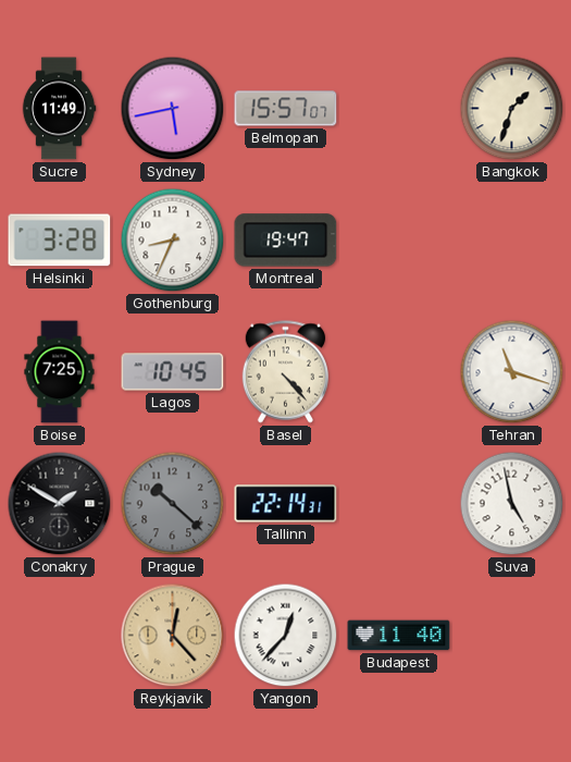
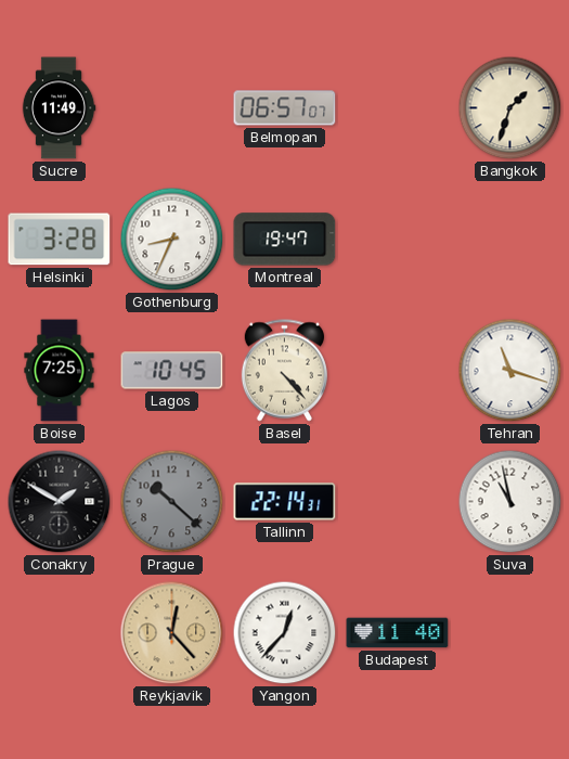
Sydney: 5:43 -> none (173, 109)
Belmopan: 15:57 -> 06:57 (285, 108)
Suva: 4:58 -> 10:58 (510, 502)
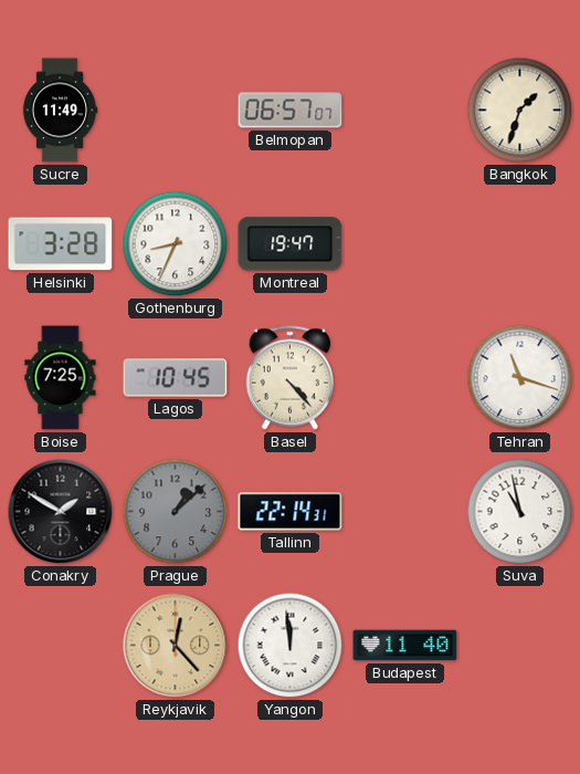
Prague: 10:22 -> 1:08 (176, 512)
Yangon: 12:37 -> 11:59 (291, 646)
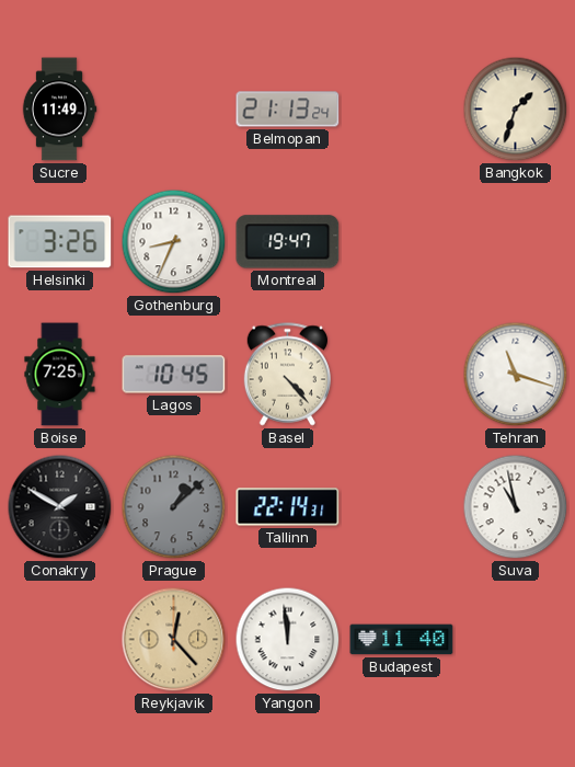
Belmopan: 06:57 -> 21:13 (288, 110)
Helsinki: 3:28 -> 3:26 (60, 242)
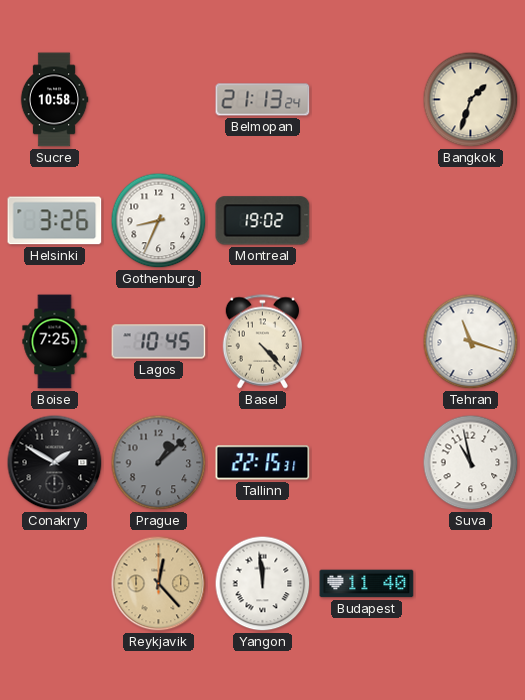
Sucre: 11:49 -> 10:58 (54, 100)
Montreal: 19:47 -> 19:02 (263, 221)
Tallinn: 22:14 -> 22:15 (263, 463)
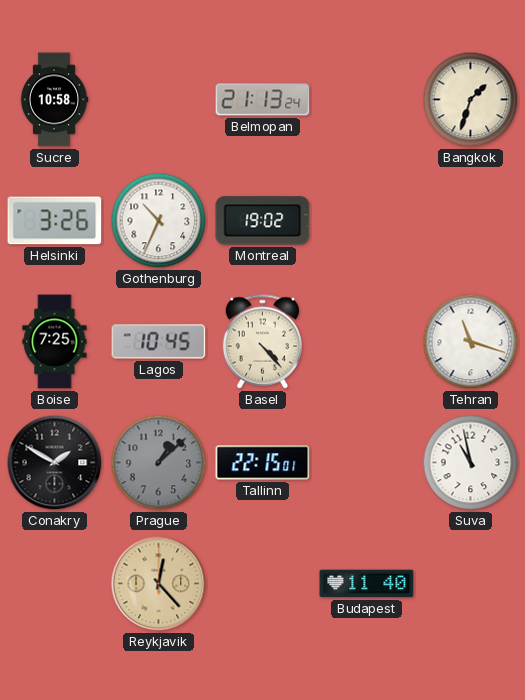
Gothenburg: 8:34 -> 10:34 (159, 221)
Tallinn: 22:15:31 -> 22:15:01 (263, 463)
Yangon: 11:59 -> none (263, 584)
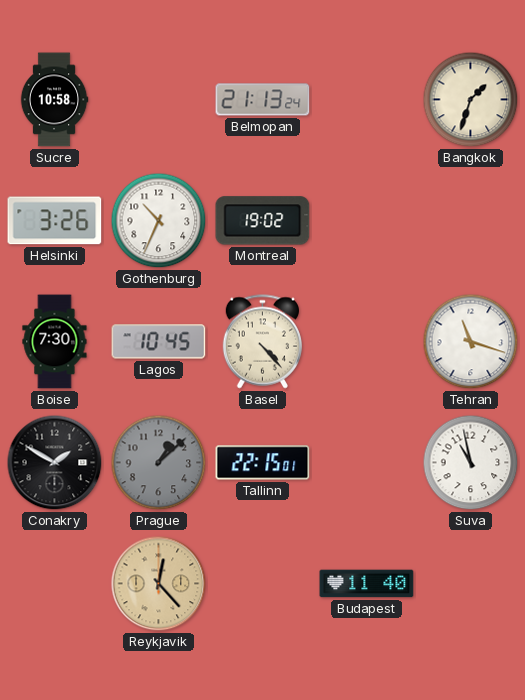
Boise: 7:25 -> 7:30 (55, 342)
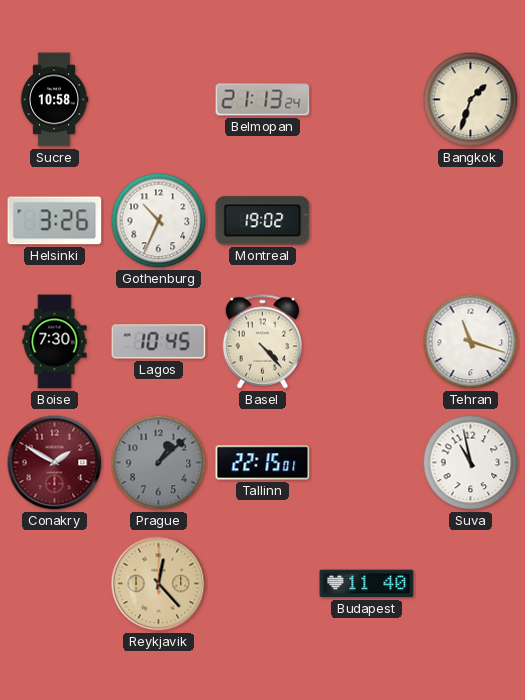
Conakry dial: black -> burgundy (55, 463)
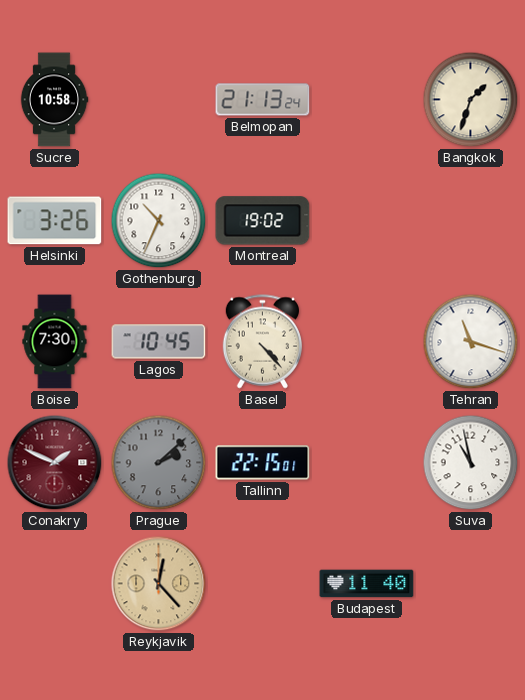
Conakry: 1:50 -> 1:49 (55, 463)
Prague: 1:08 -> 2:08 (159, 463)
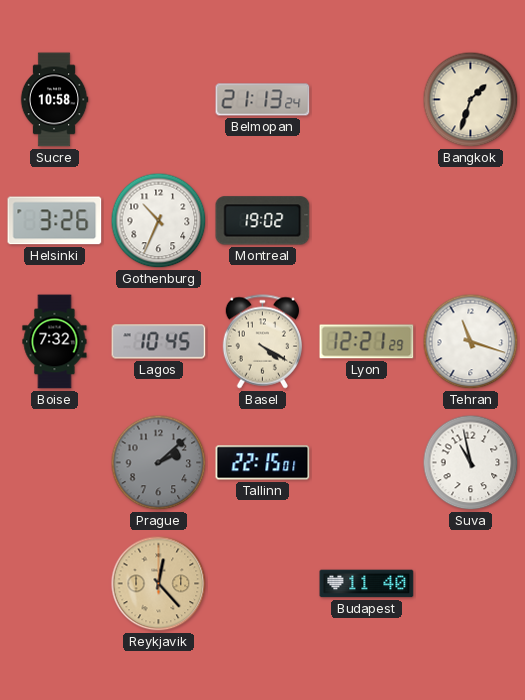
Boise: 7:30 -> 7:32 (55, 342)
Basel: 4:23 -> 4:20 (262, 342)
Lyon: none -> 12:21 (367, 342)
Conakry: 1:49 -> none (55, 463)
